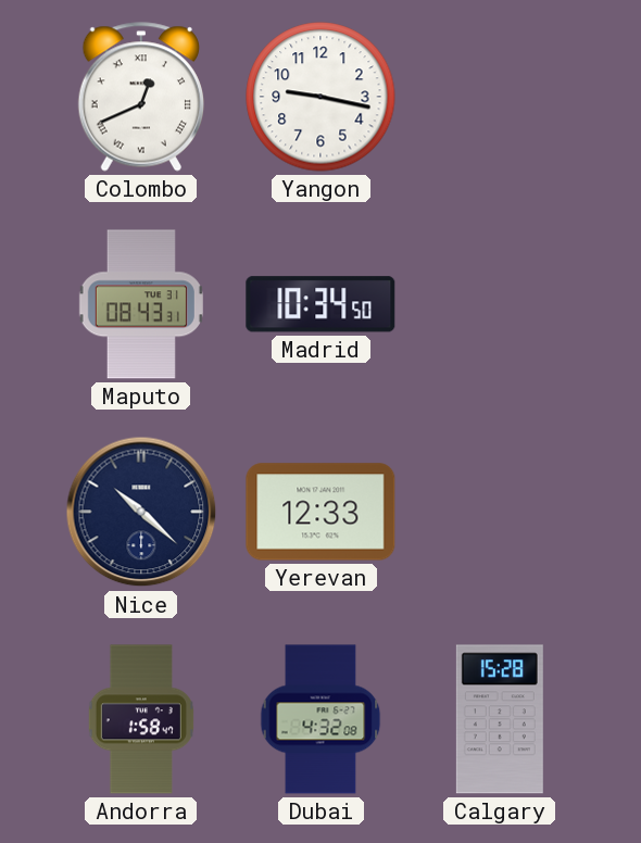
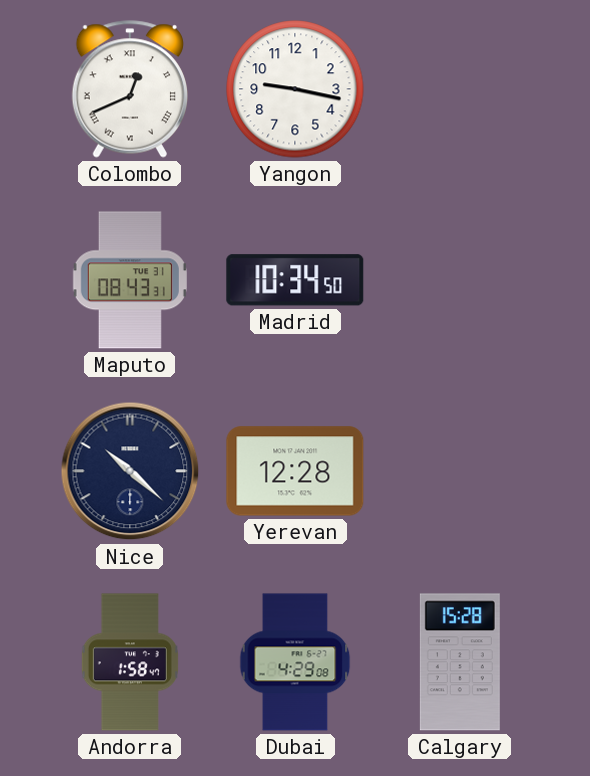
Yerevan: 12:33 -> 12:28 (295, 471)
Dubai: 4:32 -> 4:29 (295, 662)
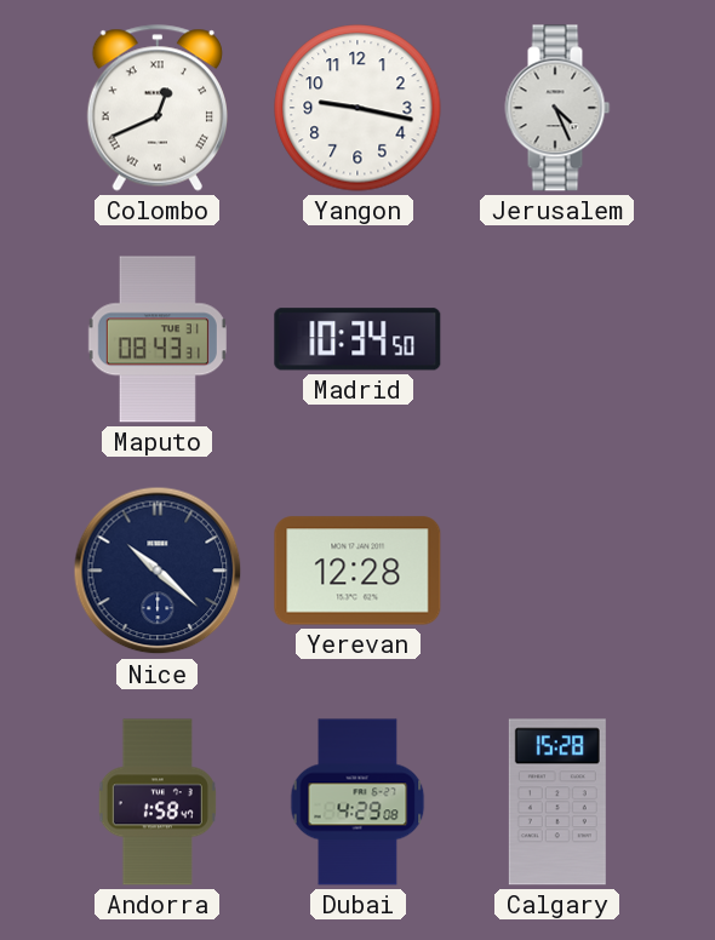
Jerusalem: none -> 4:26 (557, 108)
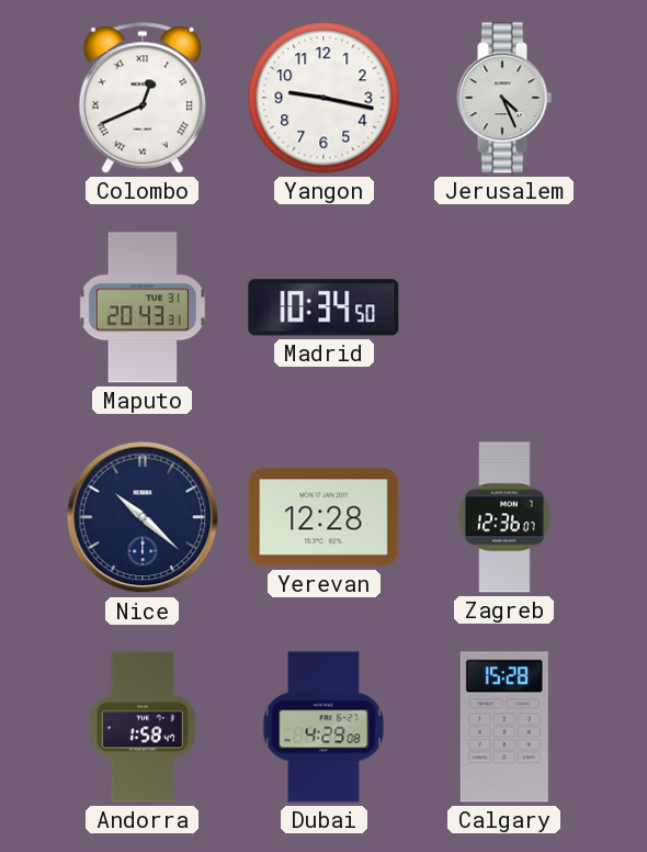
Maputo: 08:43 -> 20:43 (143, 307)
Zagreb: none -> 12:36 (504, 517)
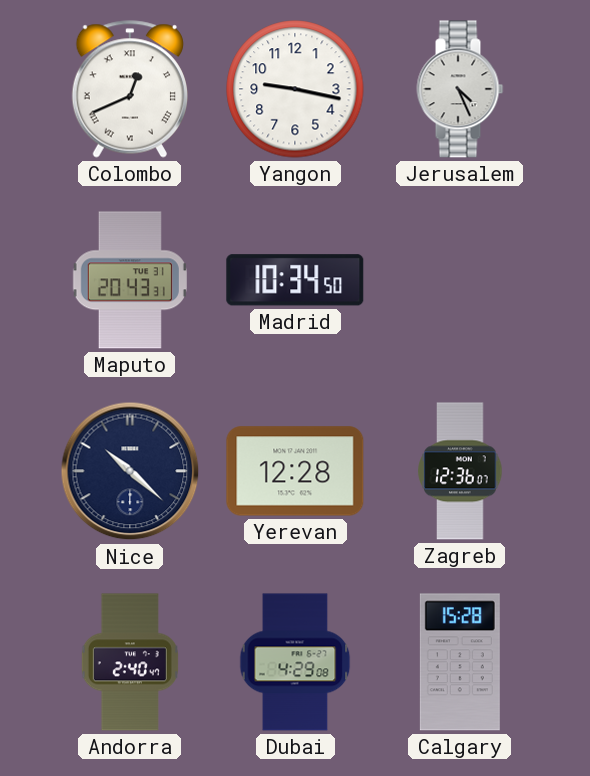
Andorra: 1:58 -> 2:40 (130, 662)
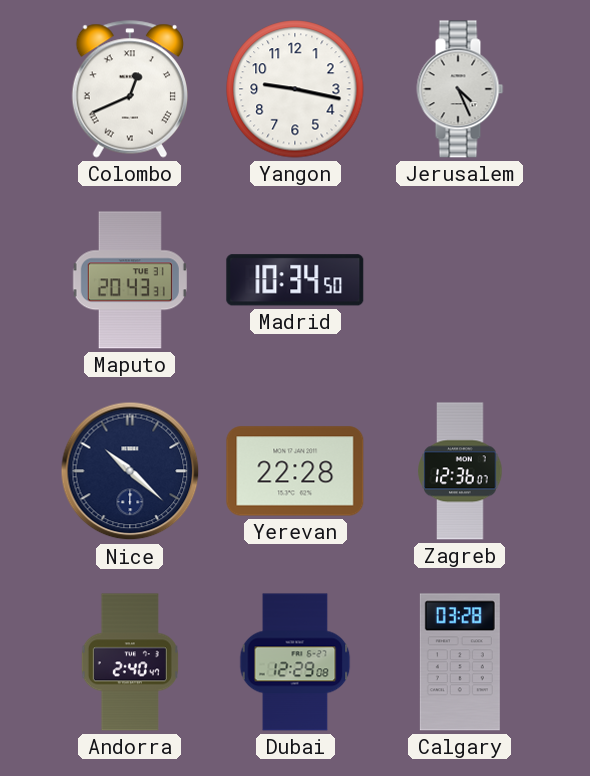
Yerevan: 12:28 -> 22:28 (295, 471)
Dubai: 4:29 -> 12:29 (295, 662)
Calgary: 15:28 -> 03:28 (460, 662)
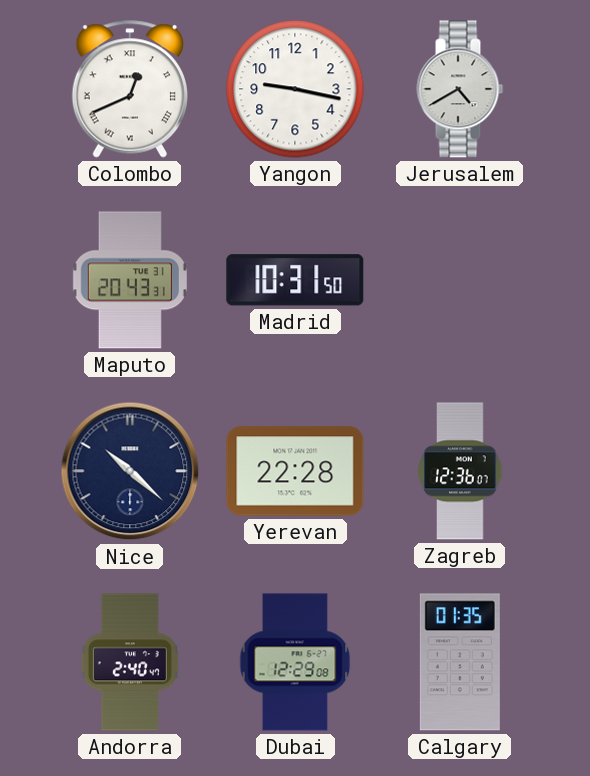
Jerusalem: 4:26 -> 4:40 (460, 89)
Madrid: 10:34 -> 10:31 (295, 280)
Calgary: 03:28 -> 01:35 (460, 662)
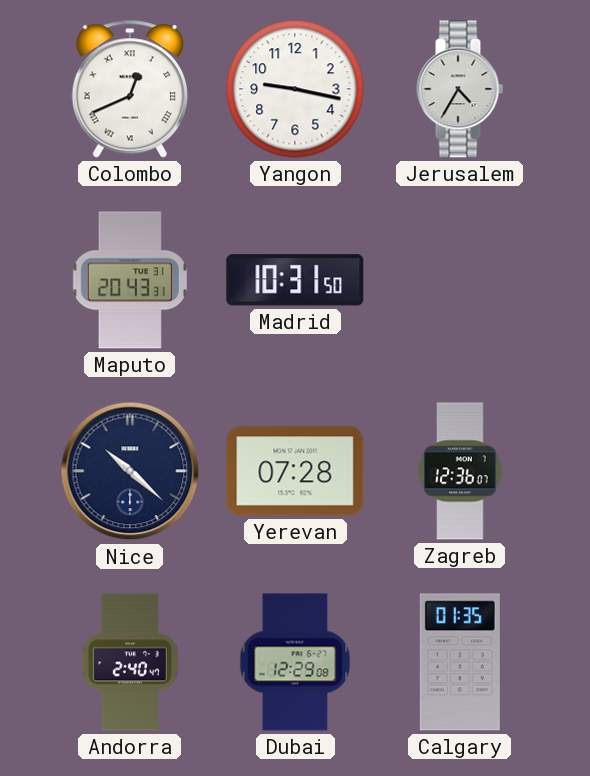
Jerusalem: 4:40 -> 4:35 (460, 89)
Yerevan: 22:28 -> 07:28 (295, 471)
